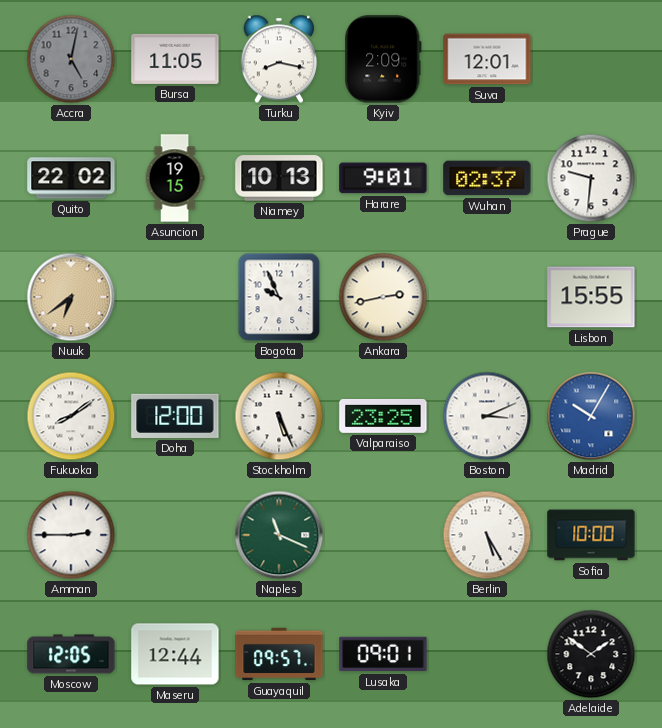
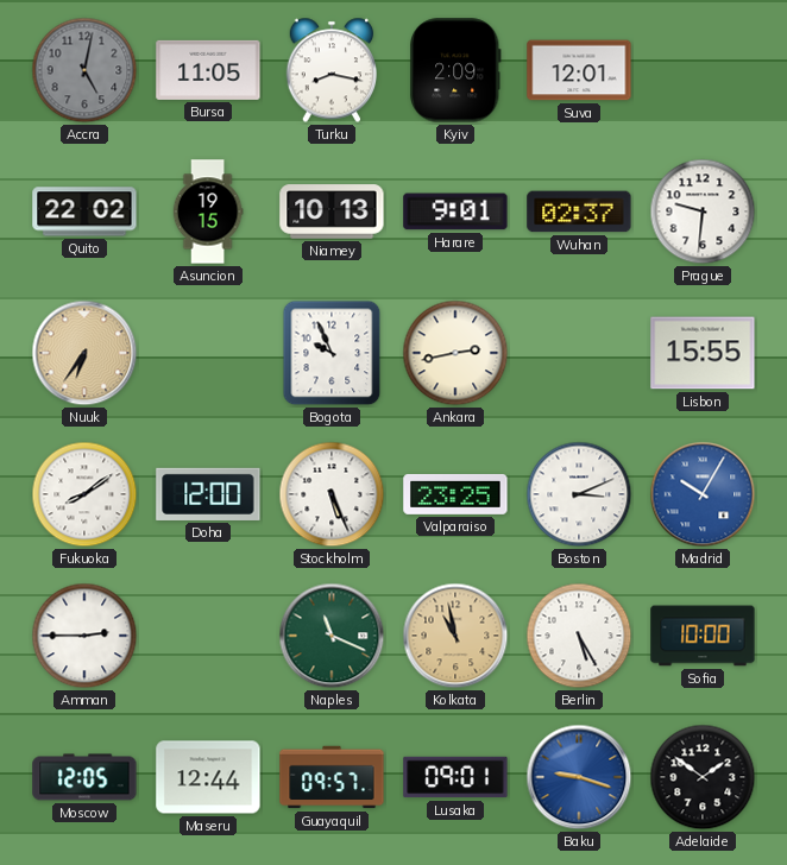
Nuuk: 6:39 -> 6:36 (84, 353)
Kolkata: none -> 10:58 (455, 636)
Baku: none -> 9:18 (579, 777)
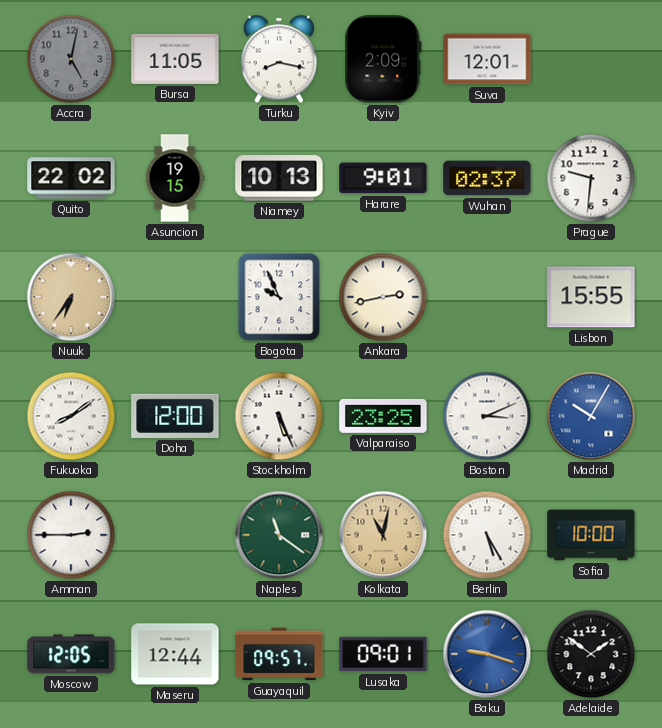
Naples: 11:19 -> 11:21 (279, 535)
Kolkata: 10:58 -> 11:02 (383, 535)
